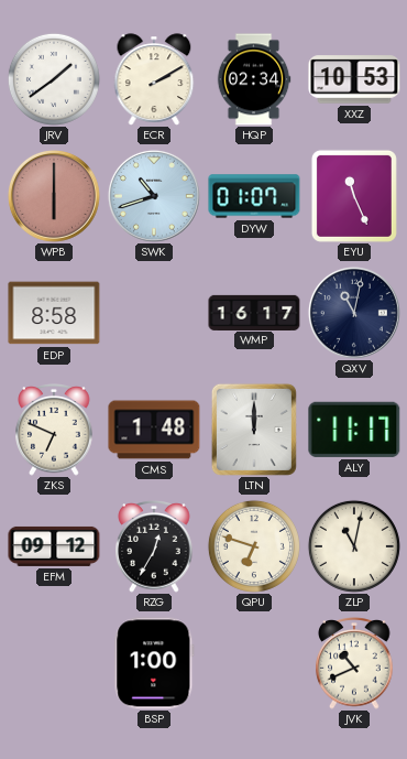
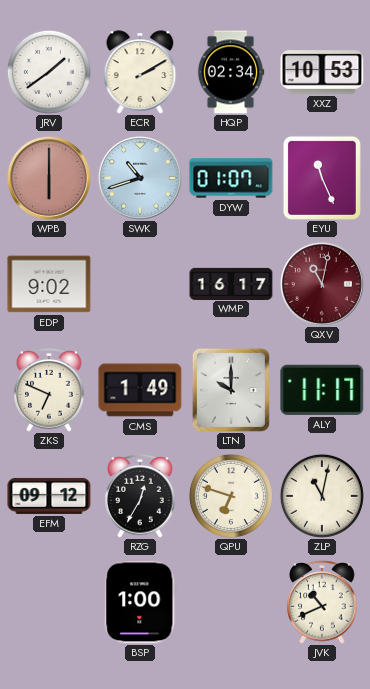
EDP: 8:58 -> 9:02 (49, 284)
QXV dial: navy -> burgundy (322, 284)
CMS: 1:48 -> 1:49 (140, 390)
LTN: 12:00 -> 10:00 (231, 390)
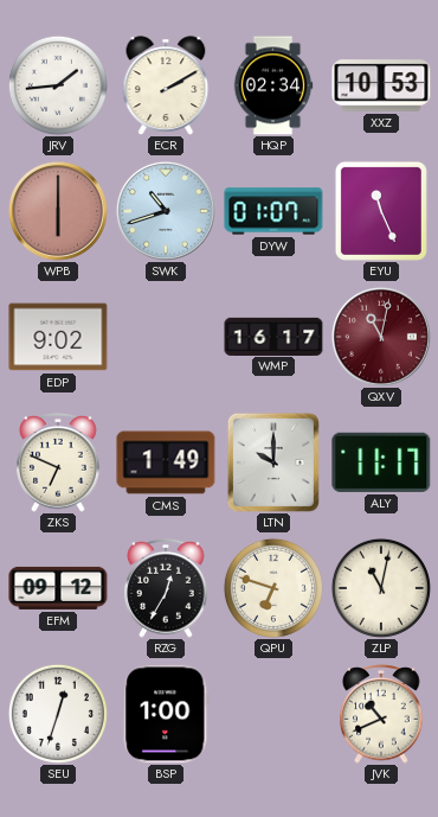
JRV: 1:39 -> 1:44 (58, 85)
SEU: none -> 12:33 (58, 714)
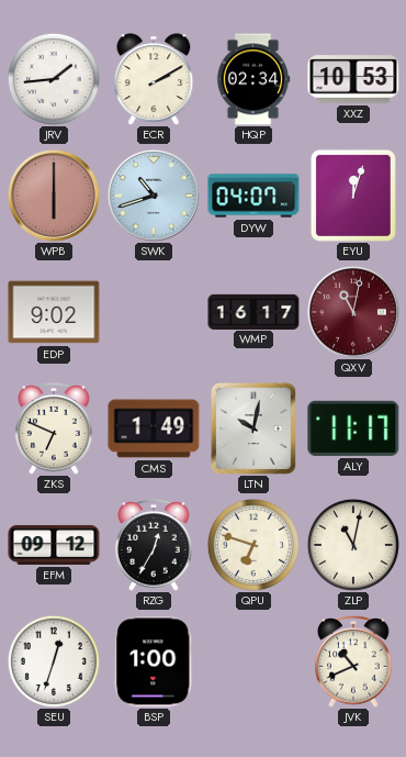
DYW: 01:07 -> 04:07 (253, 196)
EYU: 11:26 -> 12:03 (353, 196)
LTN: 10:00 -> 10:02 (253, 428)
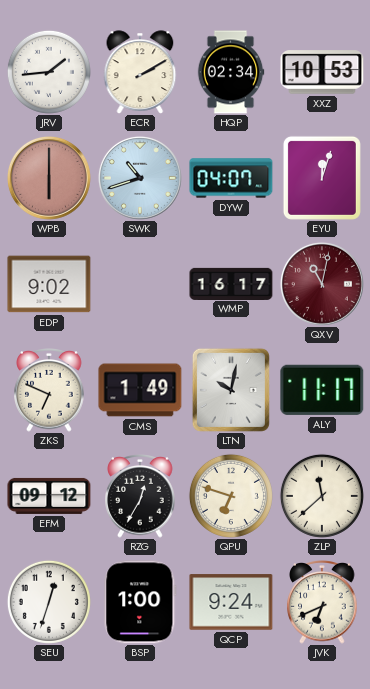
ZLP: 11:02 -> 11:38 (322, 496)
QCP: none -> 9:24 (231, 602)
JVK: 10:41 -> 6:41 (322, 603)
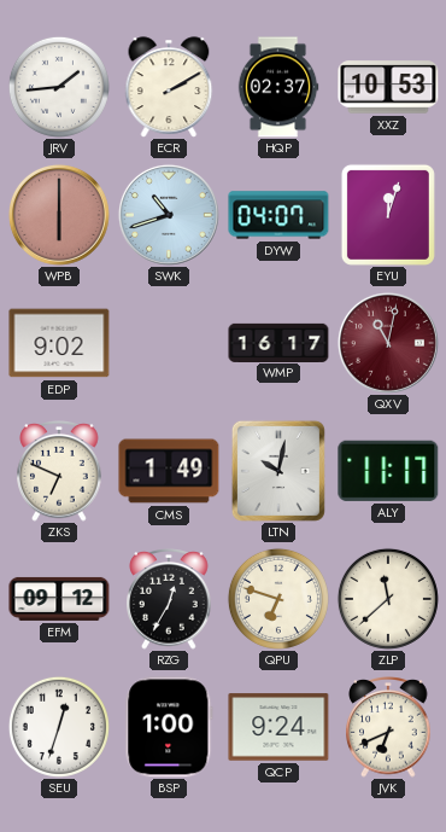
HQP: 02:34 -> 02:37 (278, 87)
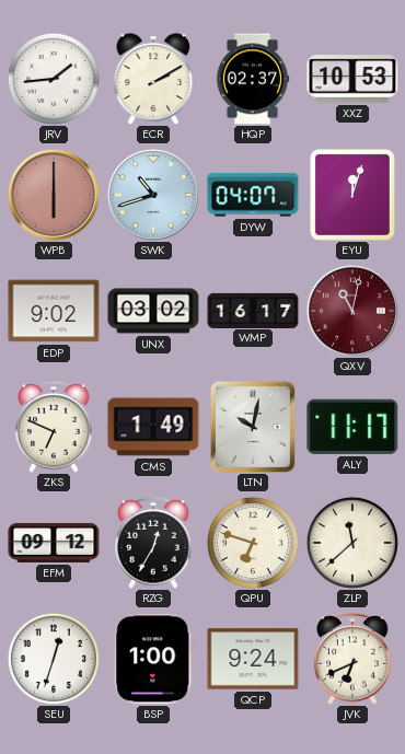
UNX: none -> 03:02 (153, 311)
